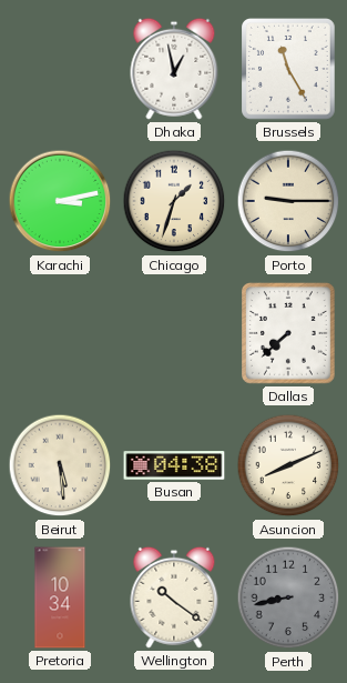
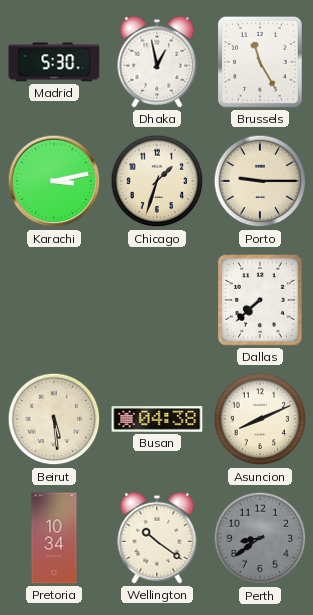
Madrid: none -> 5:30 (54, 62)
Perth: 8:43 -> 8:39 (260, 538)
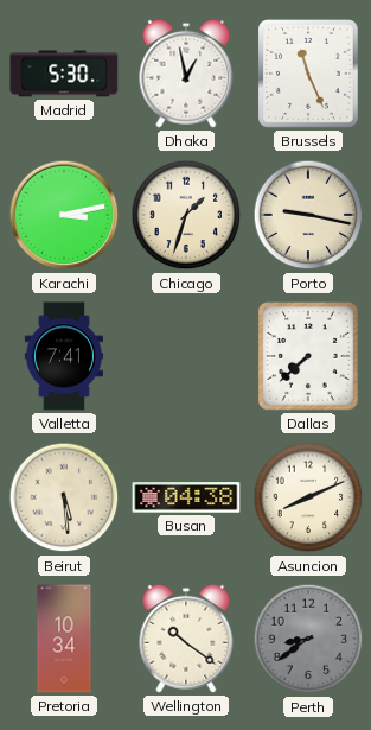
Brussels: 11:25 -> 11:26 (309, 75)
Porto: 9:15 -> 9:17 (308, 215)
Valletta: none -> 7:41 (64, 356)
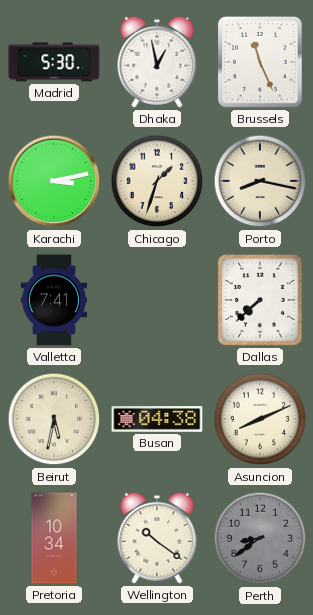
Porto: 9:17 -> 8:17 (260, 181)
Beirut: 5:29 -> 5:32 (54, 419)
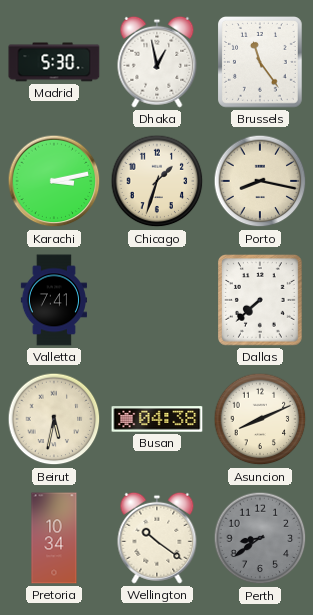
Brussels: 11:26 -> 11:24 (261, 63)
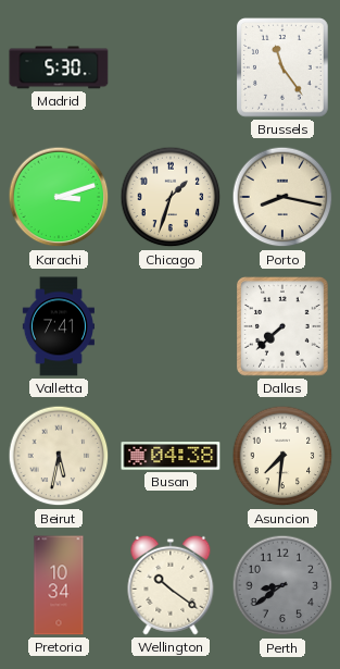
Dhaka: 12:58 -> none (157, 62)
Karachi: 3:13 -> 3:12 (59, 197)
Asuncion: 8:11 -> 7:31 (282, 456)
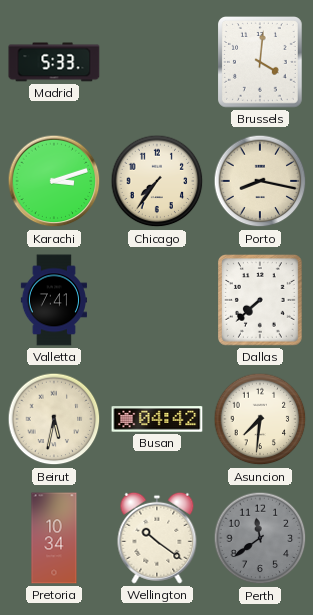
Madrid: 5:30 -> 5:33 (54, 62)
Brussels: 11:24 -> 4:01 (261, 63)
Chicago: 1:33 -> 7:36 (157, 181)
Busan: 04:38 -> 04:42 (157, 419)
Perth: 8:39 -> 11:39 (260, 538)
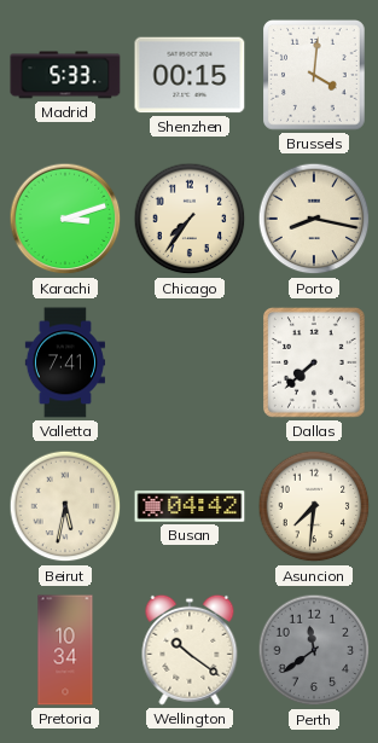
Shenzhen: none -> 00:15 (190, 75)
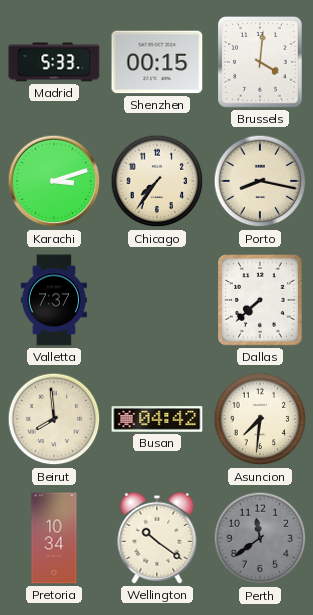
Valletta: 7:41 -> 7:37 (54, 300)
Beirut: 5:32 -> 7:59 (54, 419)
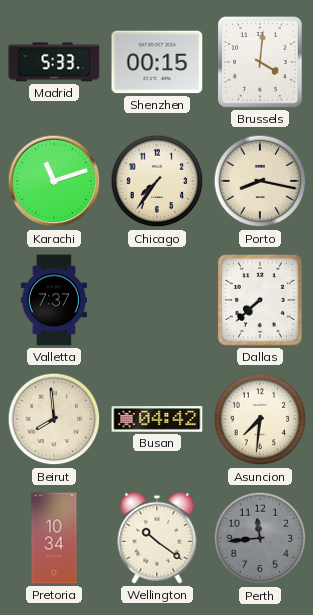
Karachi: 3:12 -> 11:12 (54, 181)
Perth: 11:39 -> 11:44 (260, 538)
